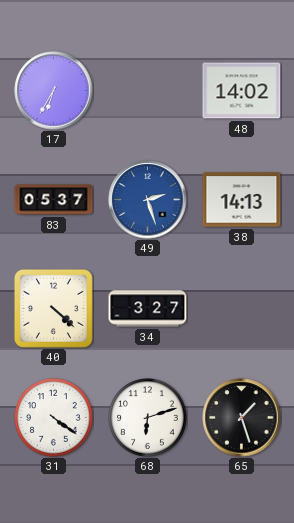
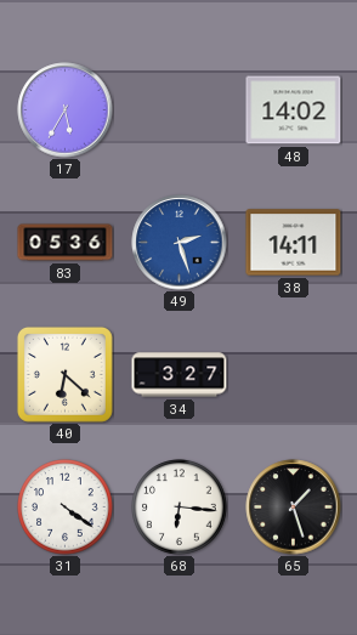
17: 6:35 -> 5:35 (66, 110)
83: 05:37 -> 05:36 (66, 243)
38: 14:13 -> 14:11 (294, 243)
40: 4:22 -> 6:22 (64, 374)
68: 6:12 -> 6:16 (180, 508)
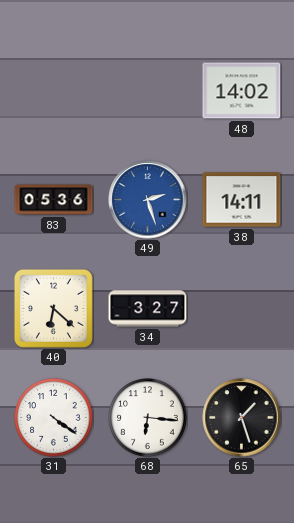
17: 5:35 -> none (66, 110)
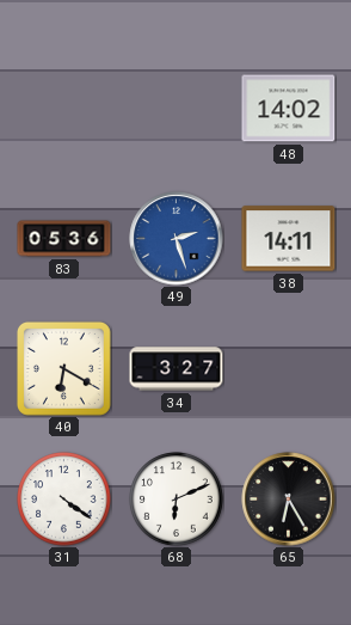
40: 6:22 -> 6:20 (63, 368)
68: 6:16 -> 6:11 (177, 500)
65: 1:27 -> 6:25 (289, 500)
